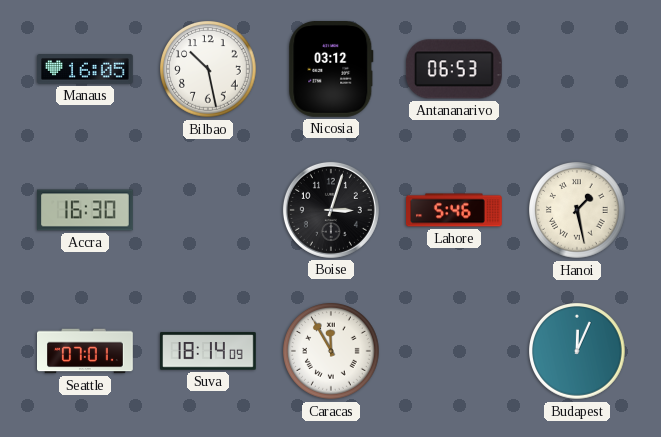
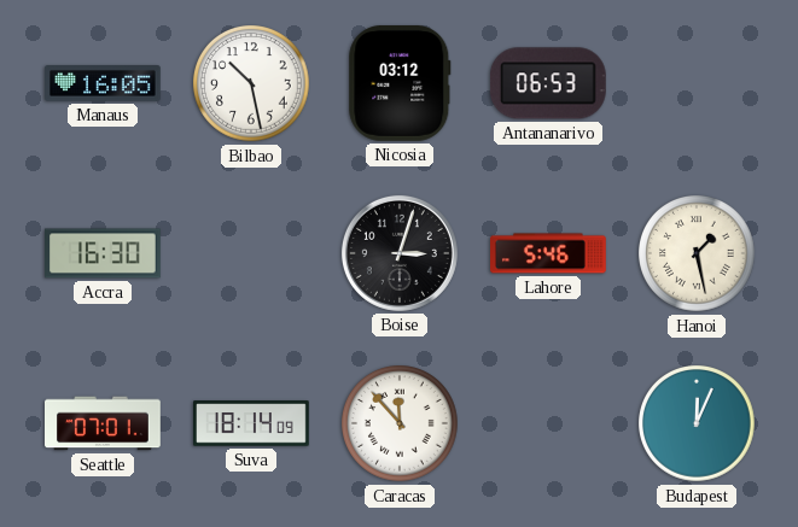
Caracas: 11:55 -> 11:53 (401, 424)
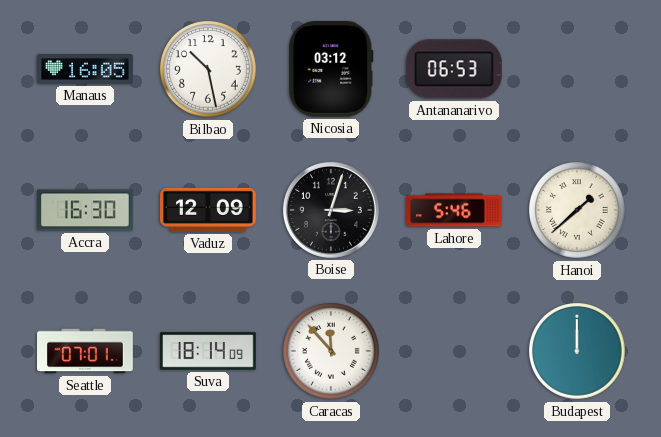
Vaduz: none -> 12:09 (209, 210)
Hanoi: 1:28 -> 1:38 (578, 211)
Budapest: 12:04 -> 12:00 (578, 352)
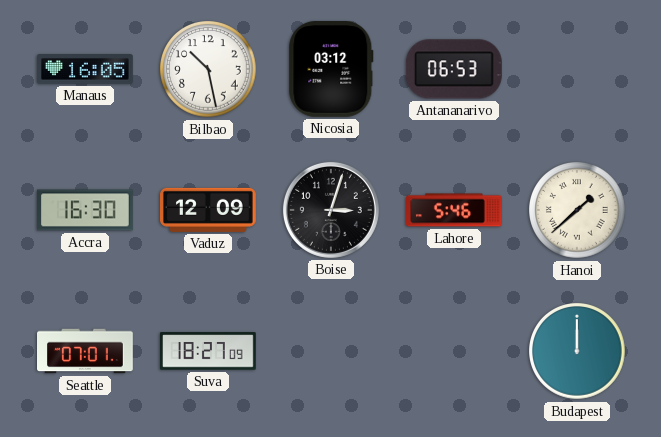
Suva: 18:14 -> 18:27 (209, 351)
Caracas: 11:53 -> none (332, 352)
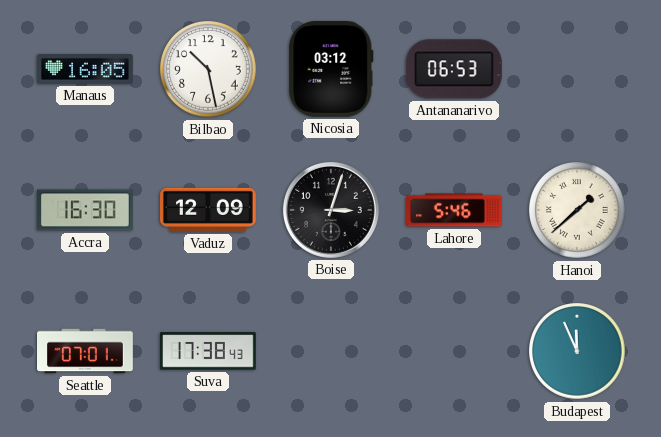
Suva: 18:27 -> 17:38 (209, 351)
Budapest: 12:00 -> 11:56 (578, 352)
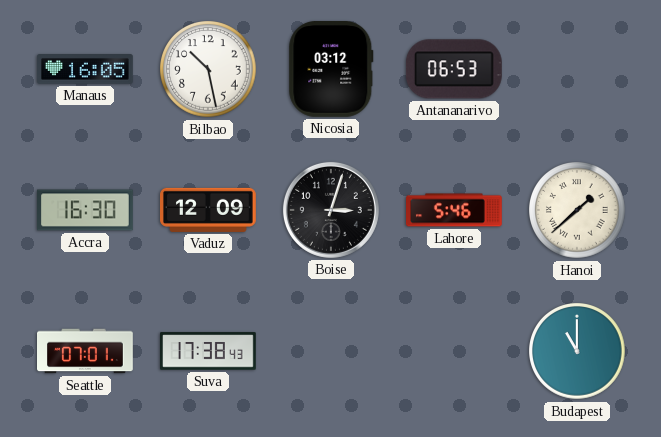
Budapest: 11:56 -> 11:00 (578, 352)
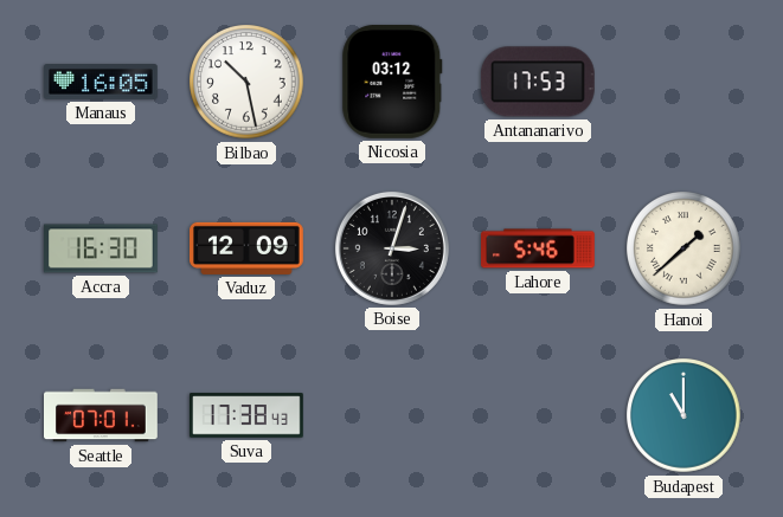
Antananarivo: 06:53 -> 17:53 (538, 82)
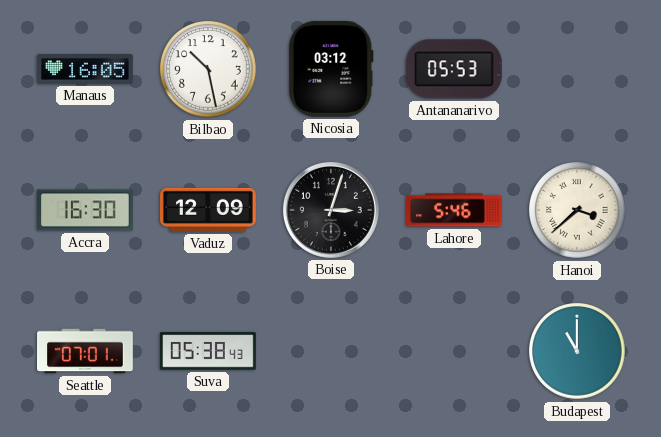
Antananarivo: 17:53 -> 05:53 (454, 69)
Hanoi: 1:38 -> 3:38 (578, 211)
Suva: 17:38 -> 05:38 (209, 351)
